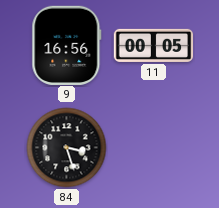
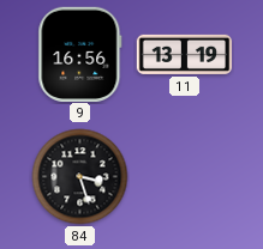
11: 00:05 -> 13:19 (185, 54)
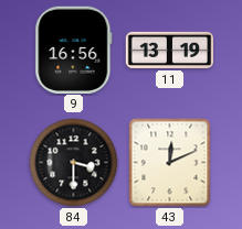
84: 3:27 -> 3:30 (74, 163)
43: none -> 12:11 (170, 163)
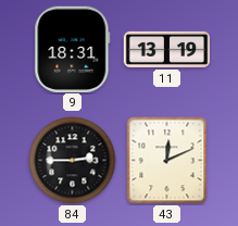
9: 16:56 -> 18:31 (73, 49)
84: 3:30 -> 2:45 (73, 161)
